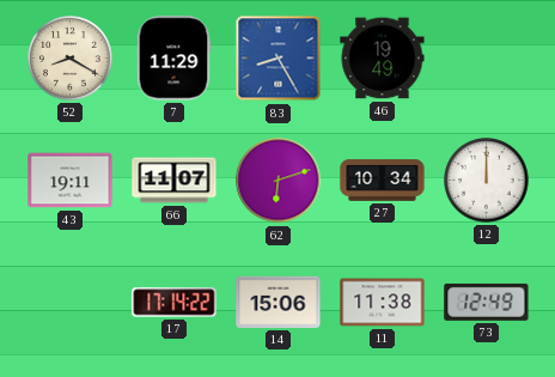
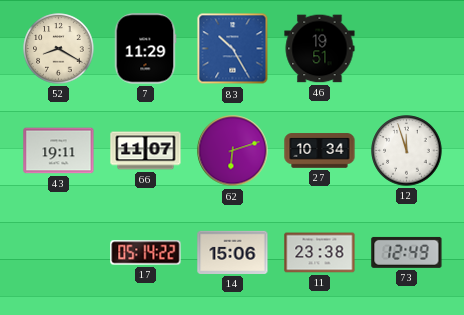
83: 8:25 -> 10:25 (233, 49)
46: 19:49 -> 19:51 (320, 49)
12: 12:00 -> 11:57 (407, 151)
17: 17:14 -> 05:14 (146, 253)
11: 11:38 -> 23:38 (320, 253)
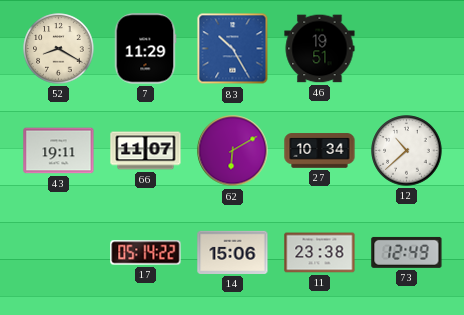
62: 6:12 -> 6:10 (233, 151)
12: 11:57 -> 10:38 (407, 151)
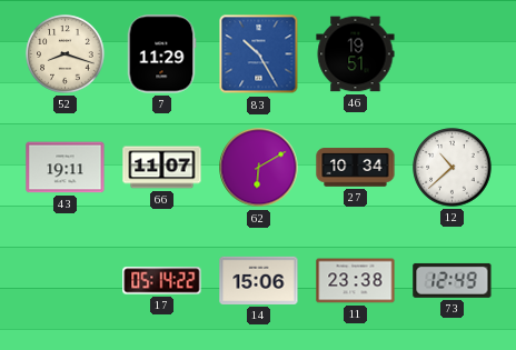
52: 8:20 -> 8:18 (66, 54)
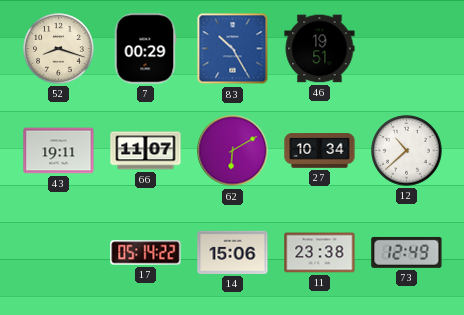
7: 11:29 -> 00:29 (145, 49)
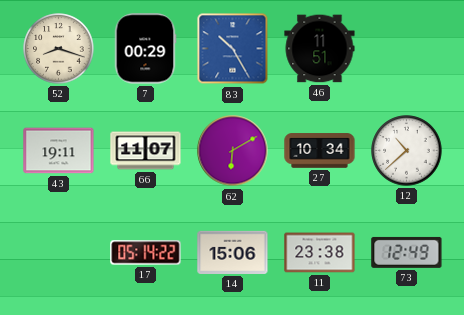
46: 19:51 -> 11:51 (320, 49)
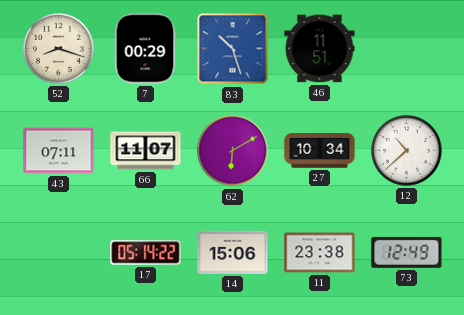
83: 10:25 -> 10:27 (233, 49)
43: 19:11 -> 07:11 (59, 151)
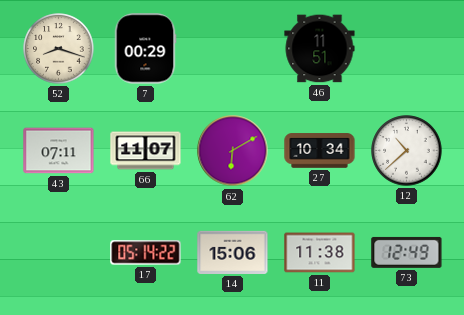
83: 10:27 -> none (233, 49)
11: 23:38 -> 11:38 (320, 253)
